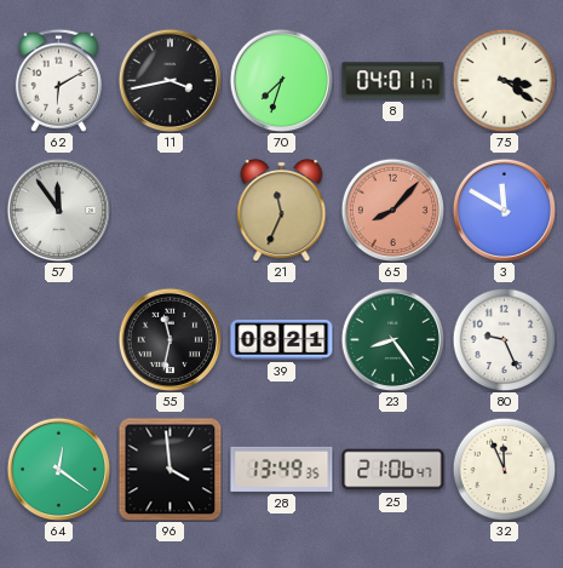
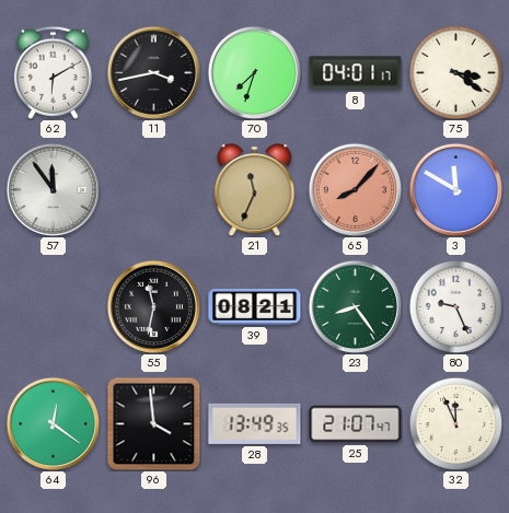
25: 21:06 -> 21:07 (356, 424)
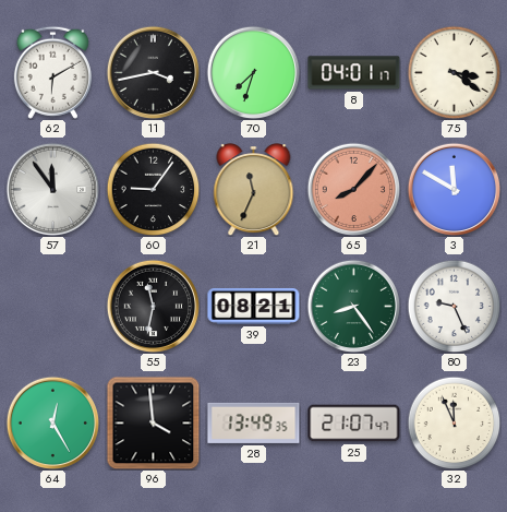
60: none -> 9:06 (153, 189)
64: 12:21 -> 12:25 (52, 422)
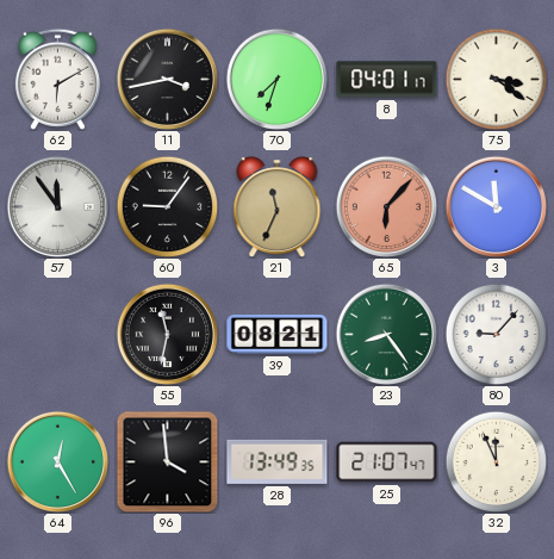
65: 8:07 -> 6:07 (386, 206)
80: 9:26 -> 9:07 (496, 334)
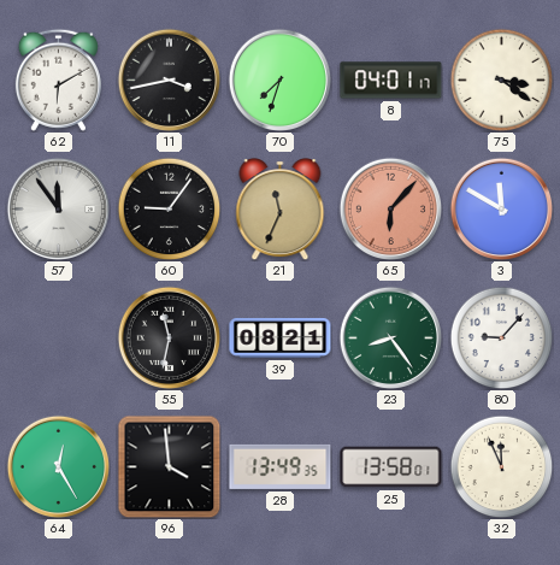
25: 21:07 -> 13:58 (391, 467)
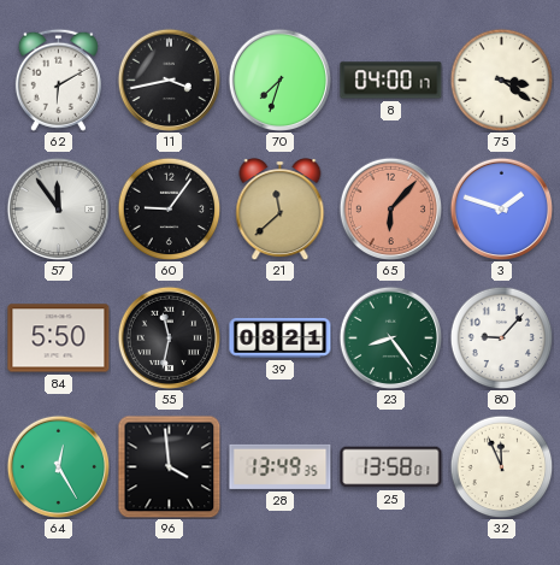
8: 04:01 -> 04:00 (391, 81)
21: 11:34 -> 11:38 (281, 210)
3: 11:50 -> 1:48 (501, 208)
84: none -> 5:50 (59, 339)
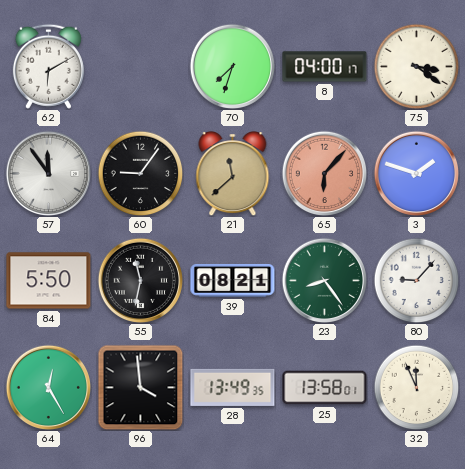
11: 3:43 -> none (169, 80)
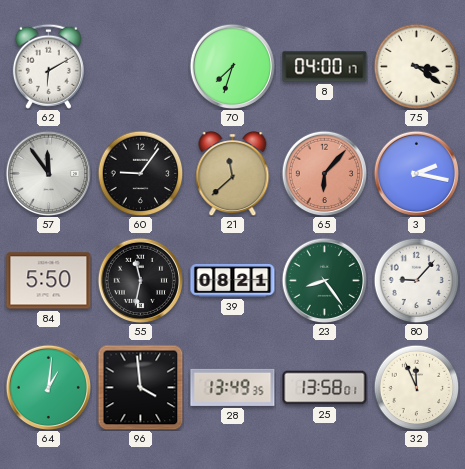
3: 1:48 -> 2:17 (416, 173)
64: 12:25 -> 1:01 (48, 387)
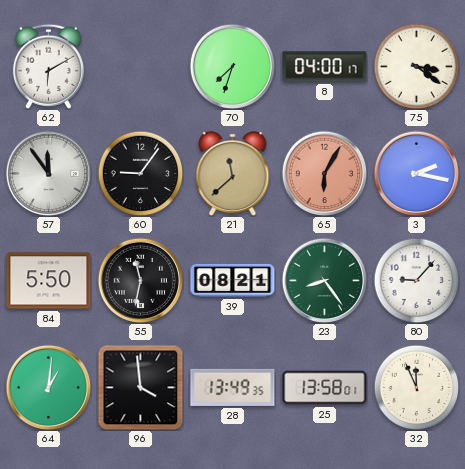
65: 6:07 -> 6:05 (324, 173)
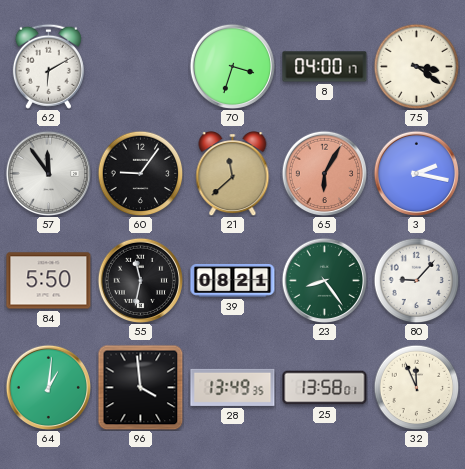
70: 7:33 -> 3:33 (232, 66)
